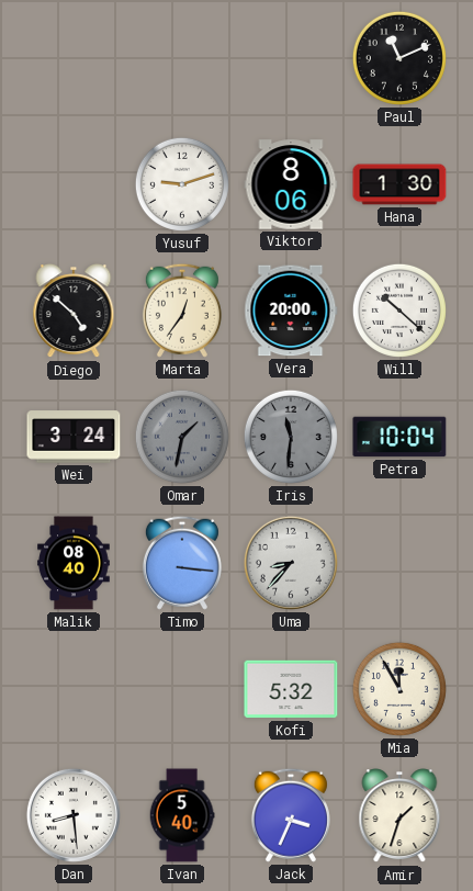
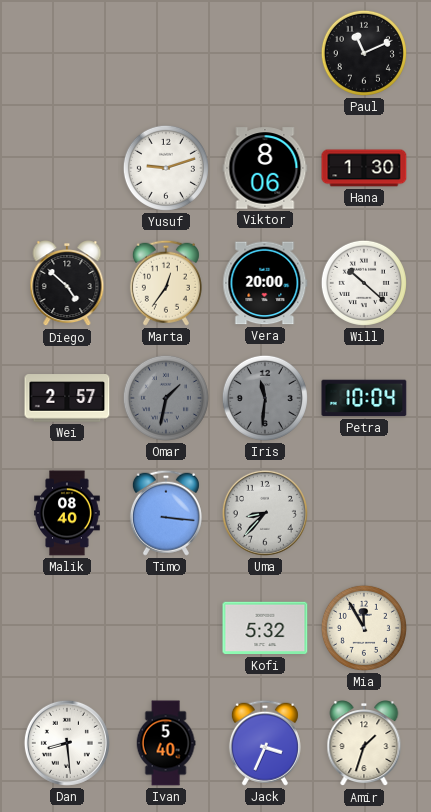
Wei: 3:24 -> 2:57 (67, 398)
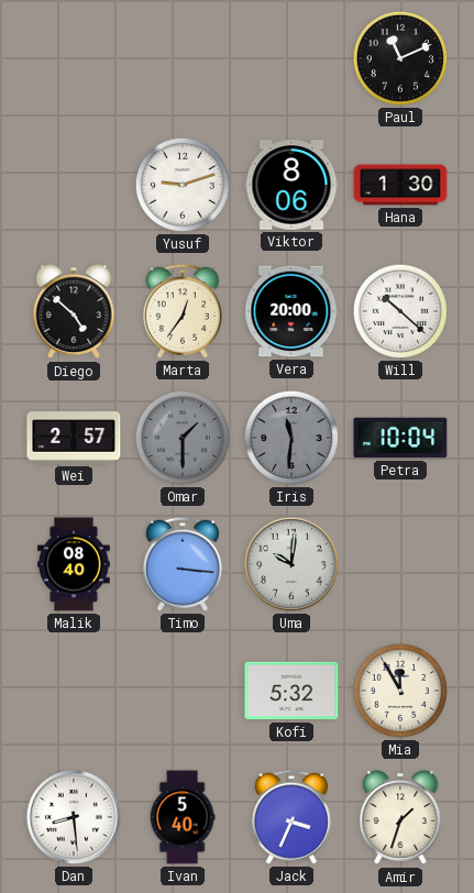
Omar: 1:32 -> 1:30 (183, 438)
Uma: 8:37 -> 10:01 (291, 564)
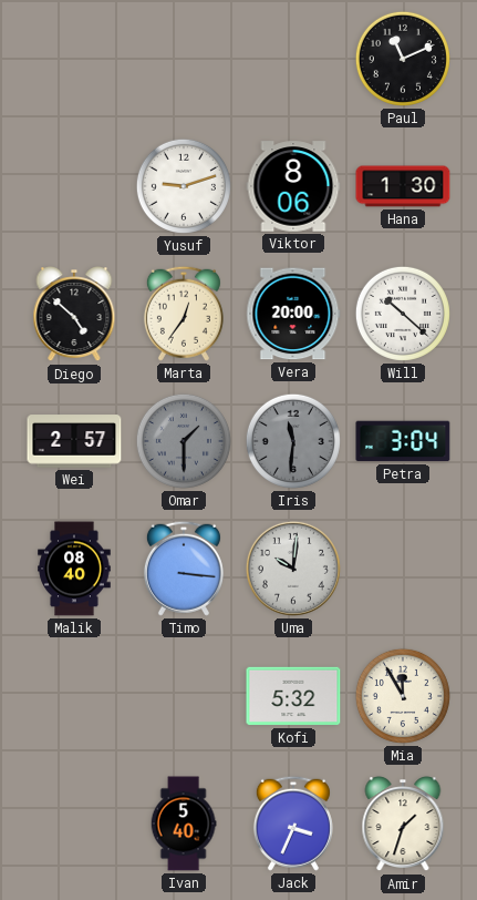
Petra: 10:04 -> 3:04 (403, 441)
Dan: 8:29 -> none (74, 817)
